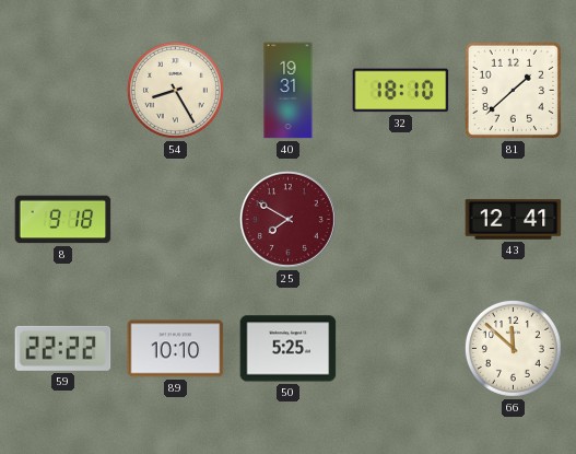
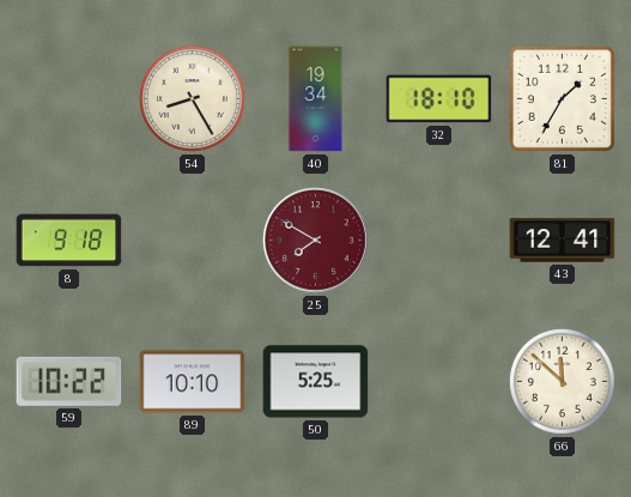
40: 19:31 -> 19:34 (316, 99)
81: 1:38 -> 1:35 (562, 98)
59: 22:22 -> 10:22 (69, 381)
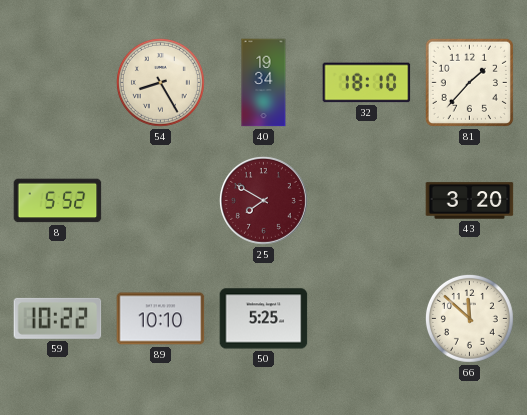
81: 1:35 -> 1:37 (469, 82)
8: 9:18 -> 5:52 (58, 201)
43: 12:41 -> 3:20 (470, 201)
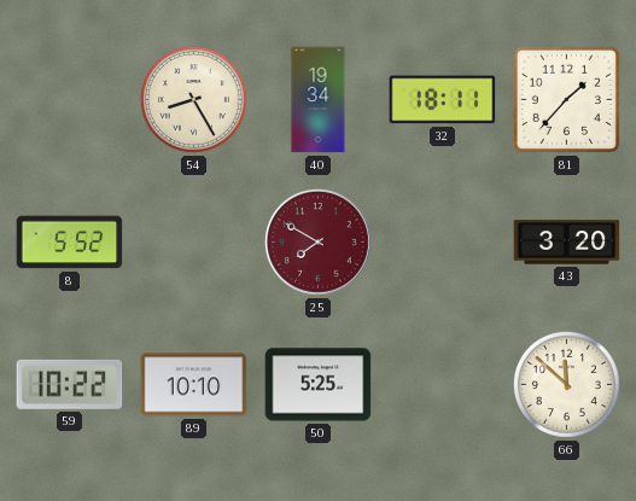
32: 18:10 -> 18:11 (443, 100)
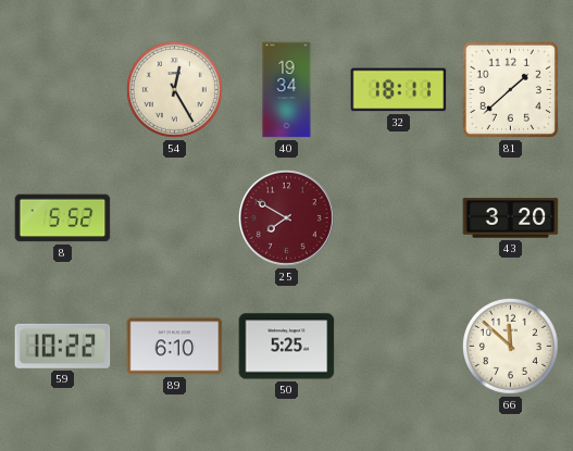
54: 8:25 -> 12:25 (174, 89)
81: 1:37 -> 1:38 (510, 89)
89: 10:10 -> 6:10 (175, 347)
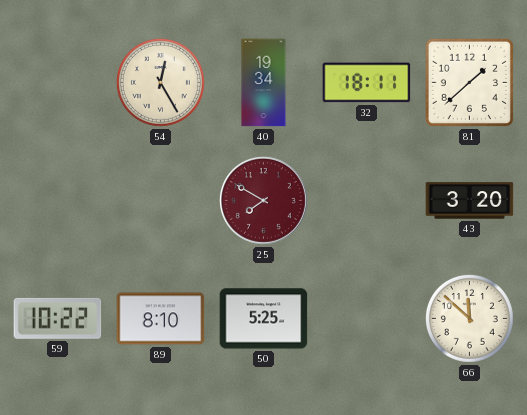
8: 5:52 -> none (63, 218)
89: 6:10 -> 8:10 (161, 319)
